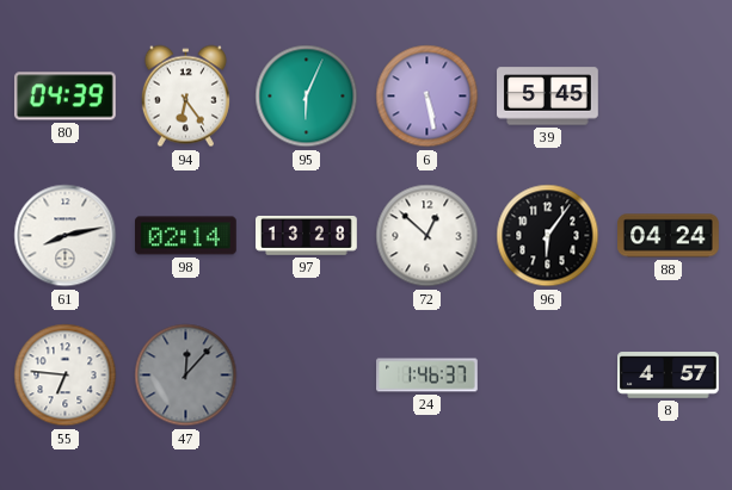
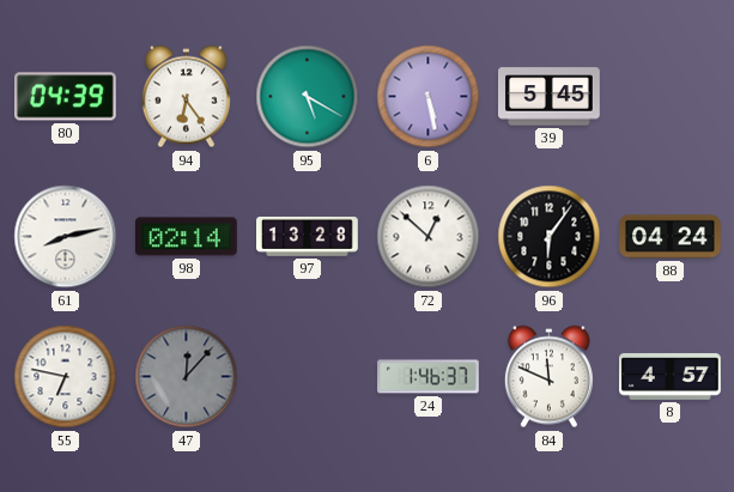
95: 6:04 -> 5:20 (308, 97)
55: 6:46 -> 6:47 (66, 377)
84: none -> 11:49 (548, 377)
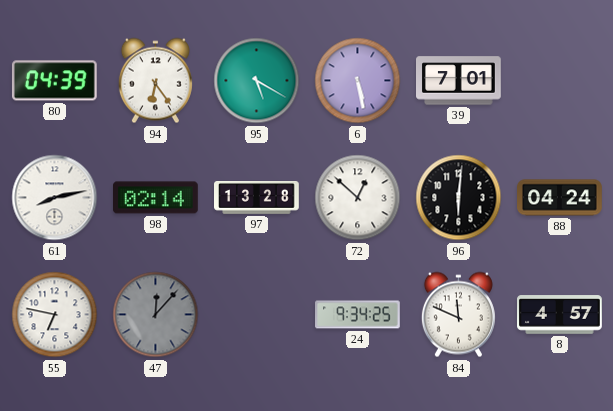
39: 5:45 -> 7:01 (459, 81)
96: 6:06 -> 6:01 (459, 198)
24: 1:46 -> 9:34 (358, 315)
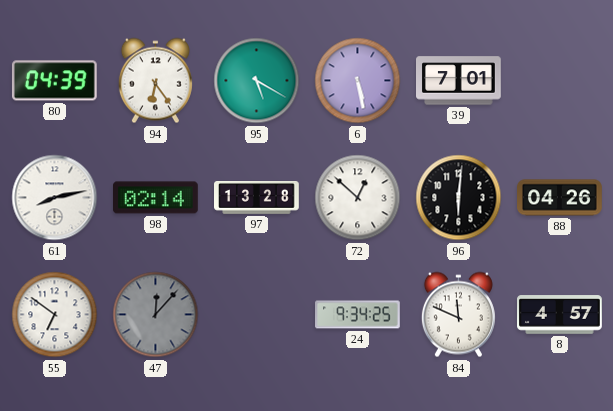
88: 04:24 -> 04:26 (560, 198)
55: 6:47 -> 6:51 (55, 315)
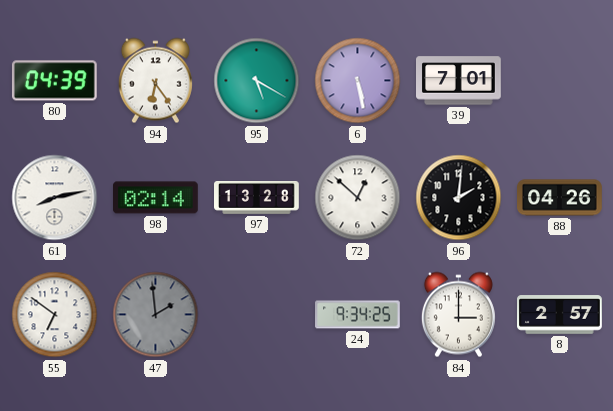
96: 6:01 -> 2:01 (459, 198)
47: 12:07 -> 1:59 (156, 315)
84: 11:49 -> 3:00 (458, 315)
8: 4:57 -> 2:57 (560, 315)
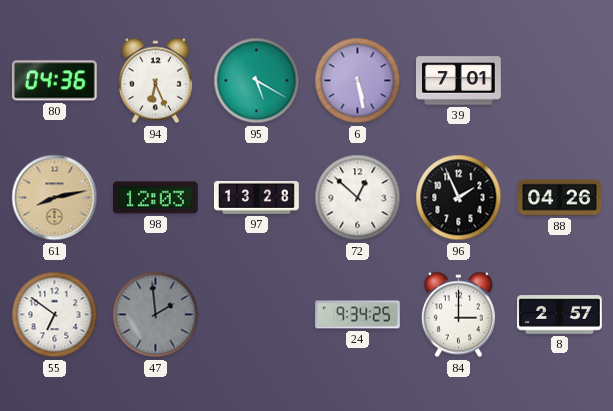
80: 04:39 -> 04:36 (54, 81)
94: 6:24 -> 6:26 (155, 81)
61 dial: white -> champagne (55, 198)
98: 02:14 -> 12:03 (156, 198)
96: 2:01 -> 1:56 (459, 198)
